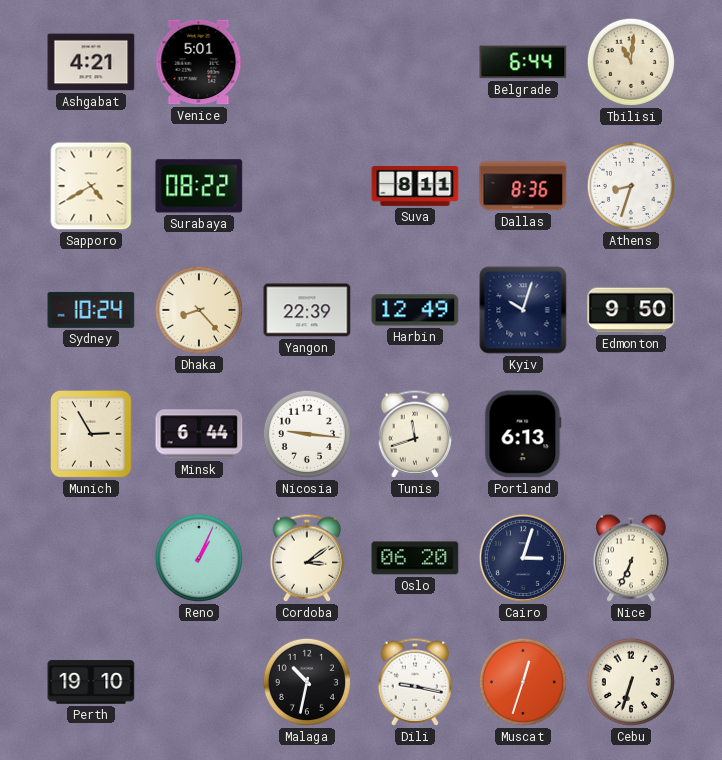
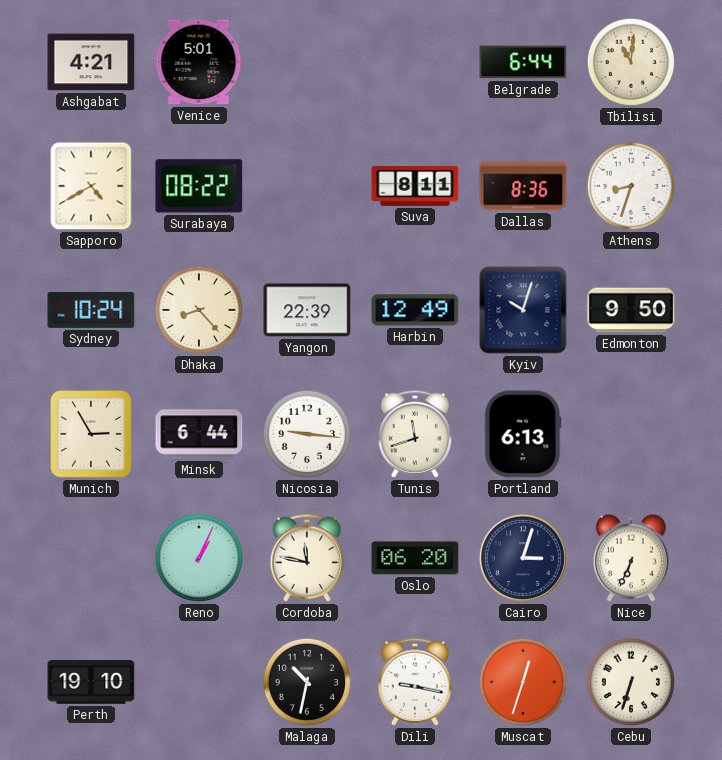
Cordoba: 3:09 -> 11:47 (307, 558)
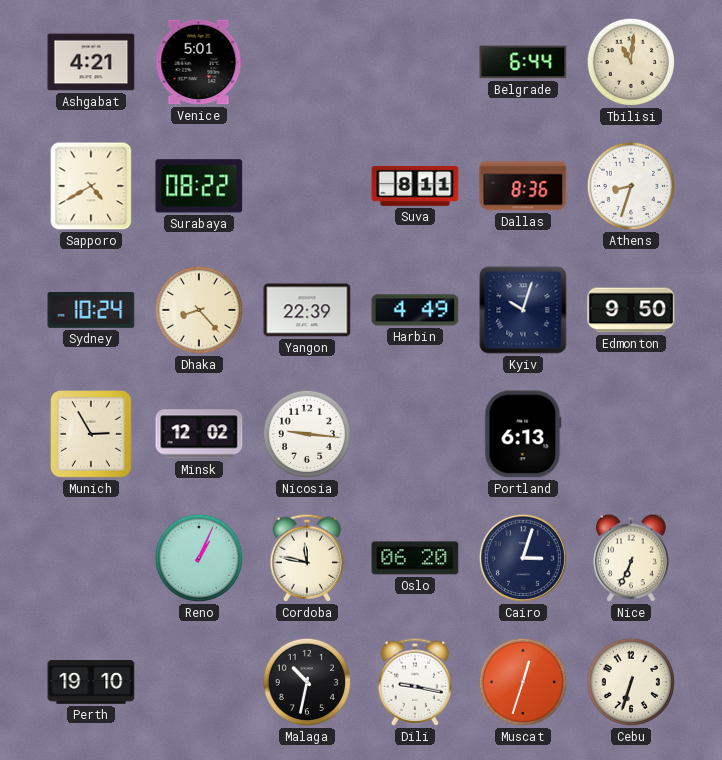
Harbin: 12:49 -> 4:49 (415, 310)
Minsk: 6:44 -> 12:02 (199, 434)
Tunis: 11:42 -> none (415, 434)
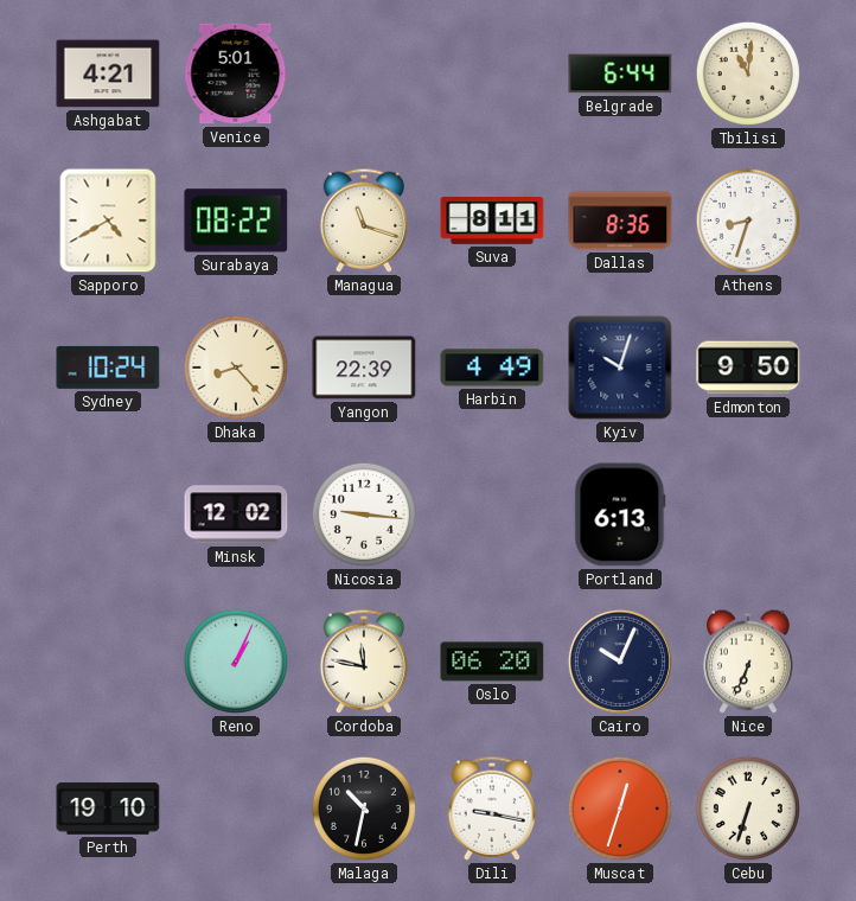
Managua: none -> 11:18 (364, 221)
Munich: 2:55 -> none (92, 435)
Cairo: 3:03 -> 10:04 (620, 662)
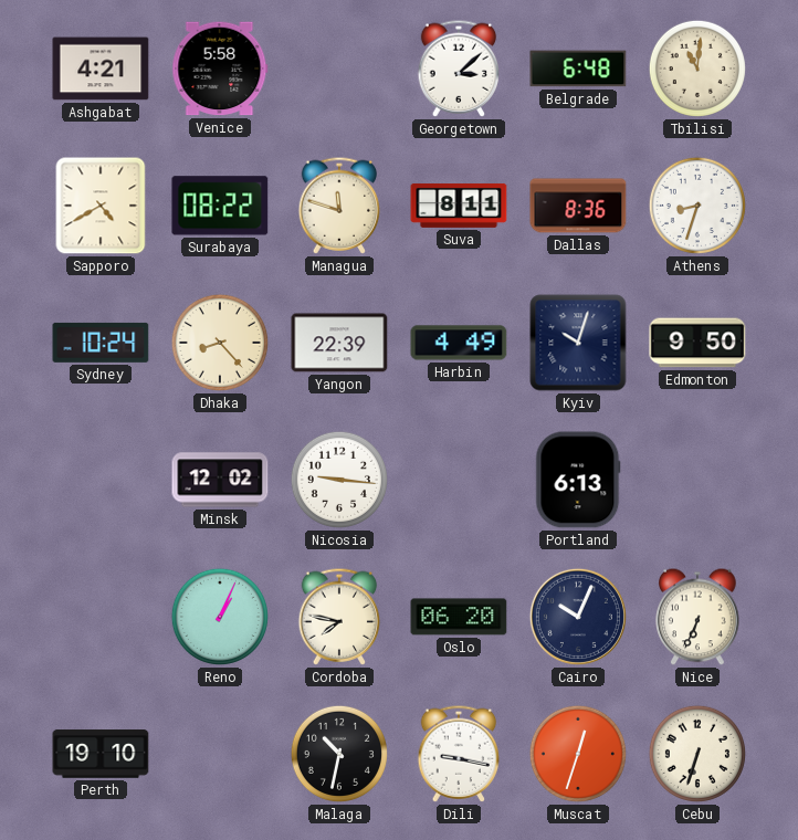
Venice: 5:01 -> 5:58 (220, 69)
Georgetown: none -> 3:08 (459, 69)
Belgrade: 6:44 -> 6:48 (578, 69)
Managua: 11:18 -> 11:48 (339, 206)
Cordoba: 11:47 -> 7:47 (339, 617)
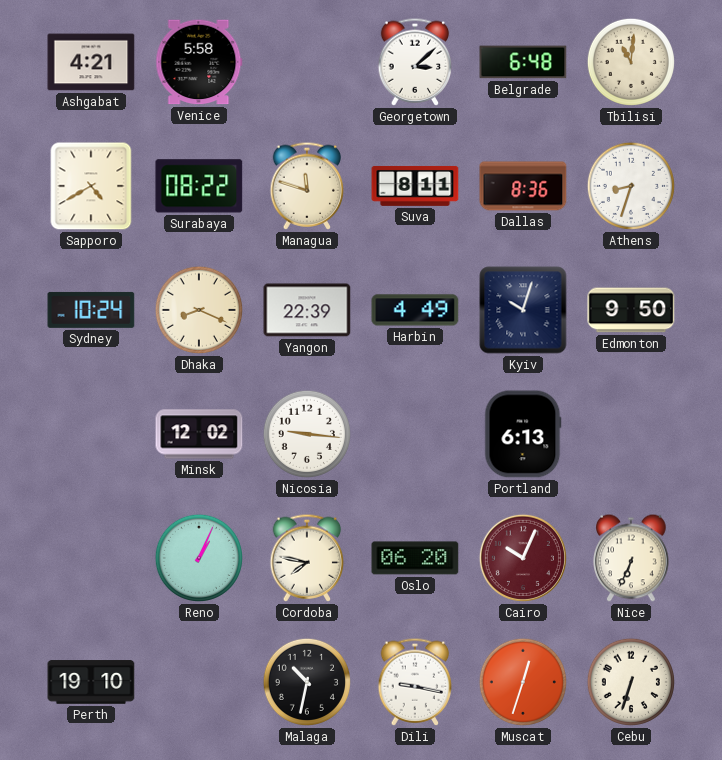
Dhaka: 8:23 -> 8:19 (199, 310)
Cairo dial: navy -> burgundy (523, 558)
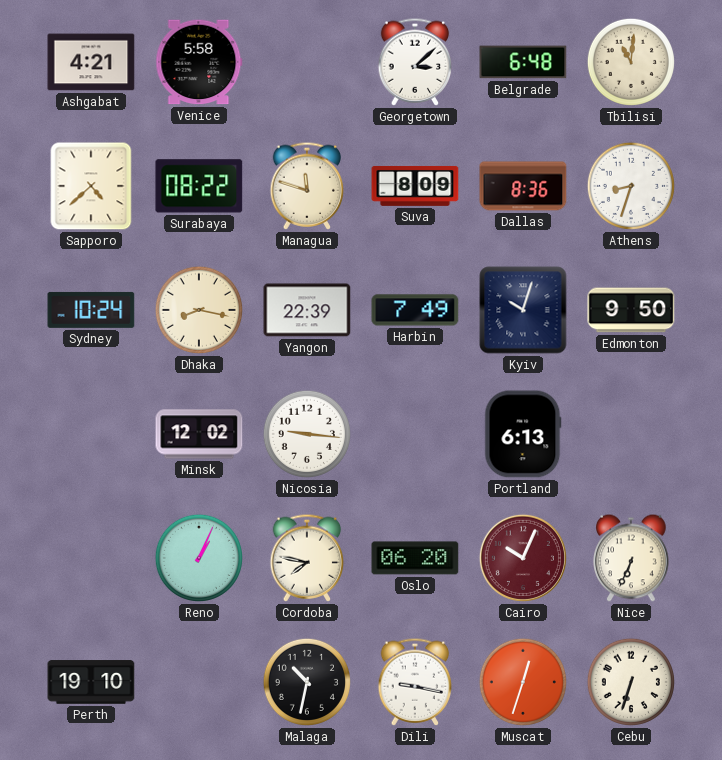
Sapporo: 4:40 -> 4:38 (91, 186)
Suva: 8:11 -> 8:09 (415, 186)
Dhaka: 8:19 -> 8:17 (199, 310)
Harbin: 4:49 -> 7:49 (415, 310)
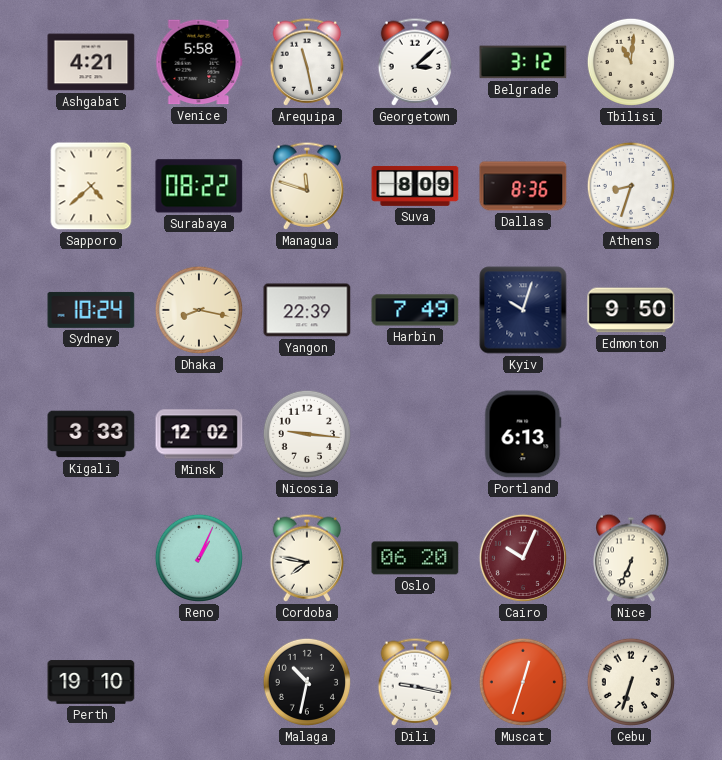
Arequipa: none -> 11:28 (307, 62)
Belgrade: 6:48 -> 3:12 (523, 62)
Kigali: none -> 3:33 (91, 434)
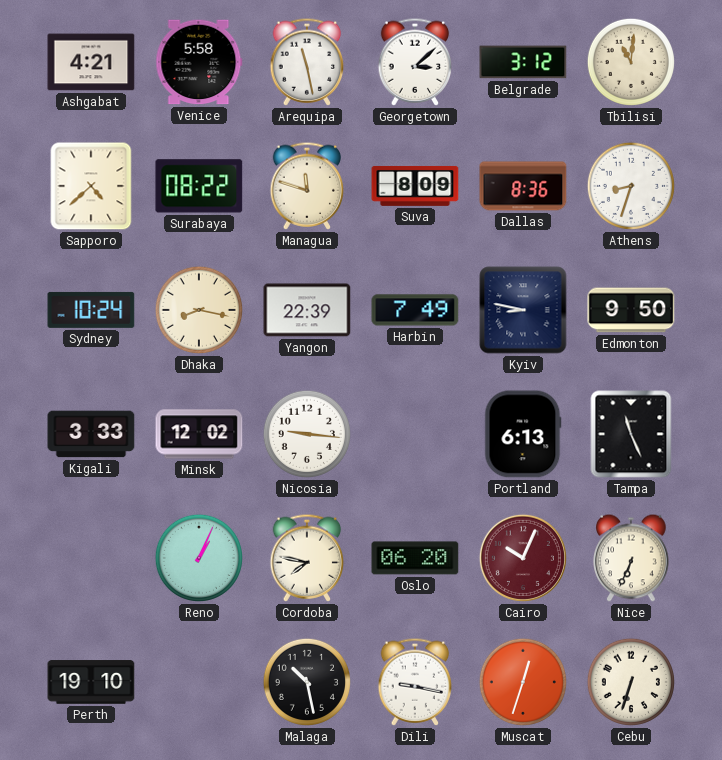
Kyiv: 10:03 -> 8:47 (523, 310)
Tampa: none -> 11:26 (631, 434)
Malaga: 10:32 -> 10:28 (307, 682)
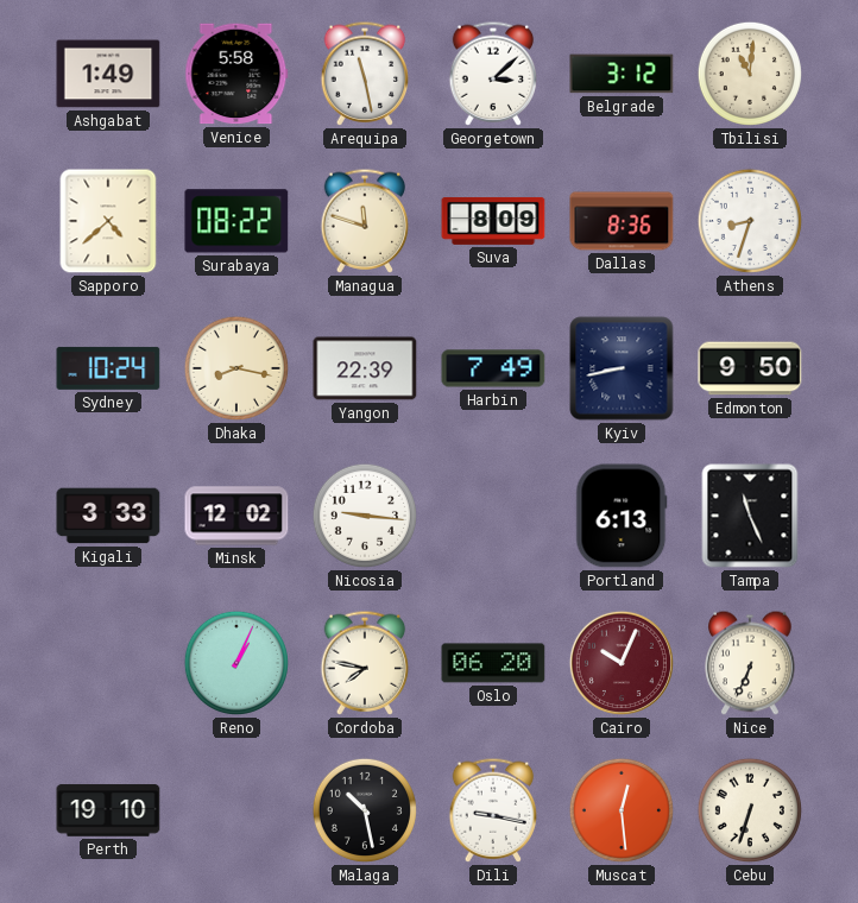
Ashgabat: 4:21 -> 1:49 (108, 74)
Kyiv: 8:47 -> 8:43 (622, 368)
Muscat: 12:33 -> 12:29 (622, 810)
